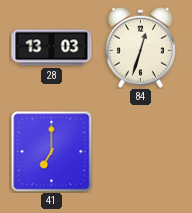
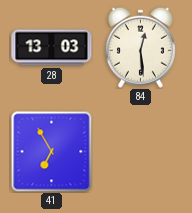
84: 12:33 -> 12:29 (140, 47)
41: 7:00 -> 6:55 (51, 151)
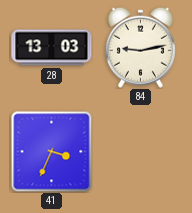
84: 12:29 -> 9:13 (140, 47)
41: 6:55 -> 3:34 (51, 151)
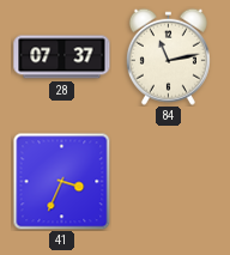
28: 13:03 -> 07:37 (62, 57)
84: 9:13 -> 11:13 (168, 56)
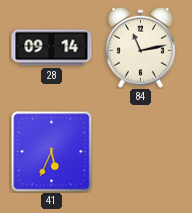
28: 07:37 -> 09:14 (52, 48)
41: 3:34 -> 5:34 (51, 151)
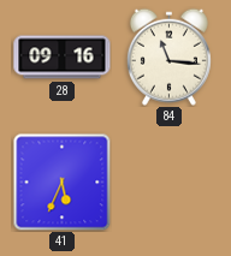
28: 09:14 -> 09:16 (63, 58)
84: 11:13 -> 11:16 (168, 56)
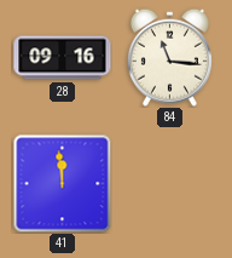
41: 5:34 -> 11:59 (62, 183)
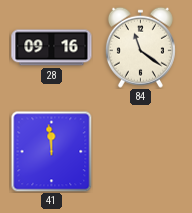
84: 11:16 -> 11:21 (140, 47)
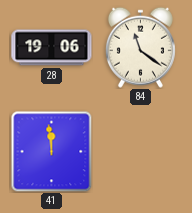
28: 09:16 -> 19:06 (52, 48)
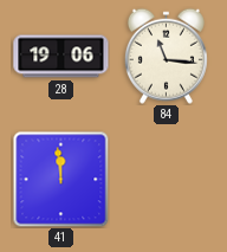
84: 11:21 -> 11:16 (166, 56)
